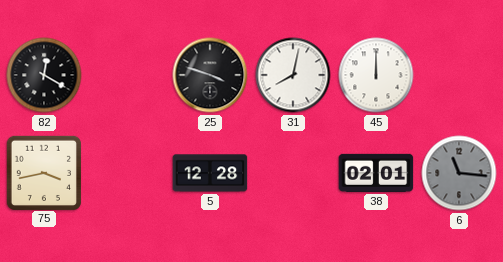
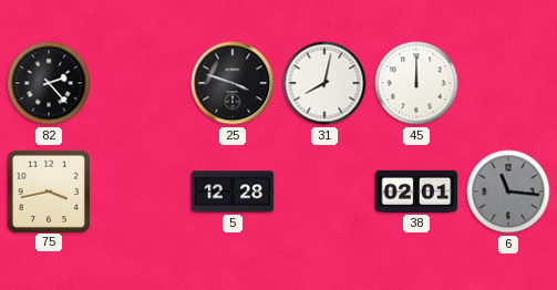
82: 12:20 -> 2:23 (49, 83)
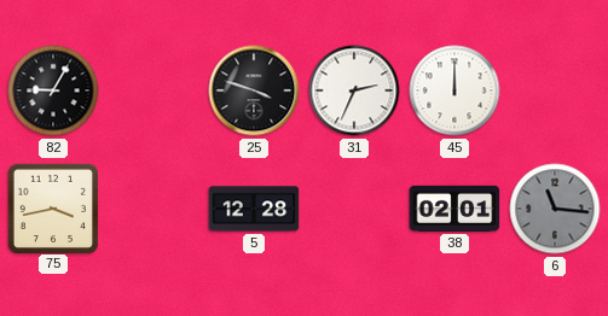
82: 2:23 -> 9:05 (53, 90)
31: 8:02 -> 2:34 (354, 90)
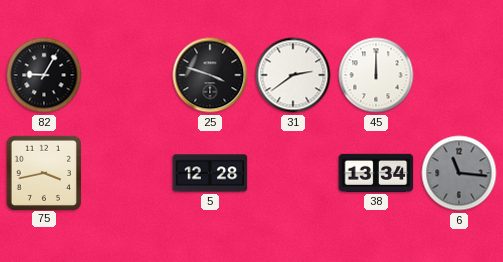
31: 2:34 -> 2:39 (293, 75)
38: 02:01 -> 13:34 (376, 173)
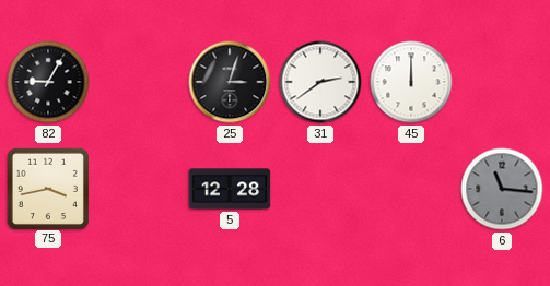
25: 3:48 -> 3:03 (230, 82)
38: 13:34 -> none (376, 173)
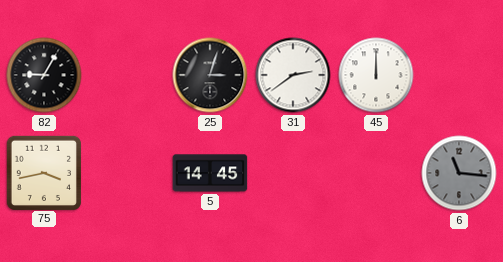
5: 12:28 -> 14:45 (210, 173)
